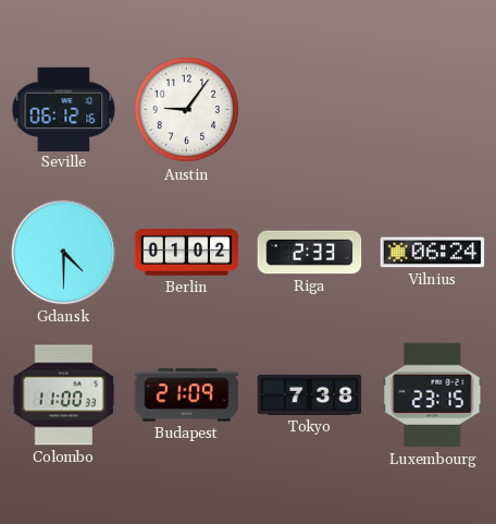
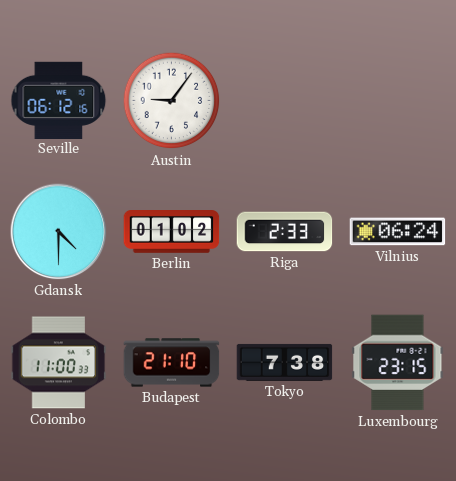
Budapest: 21:09 -> 21:10 (172, 363)
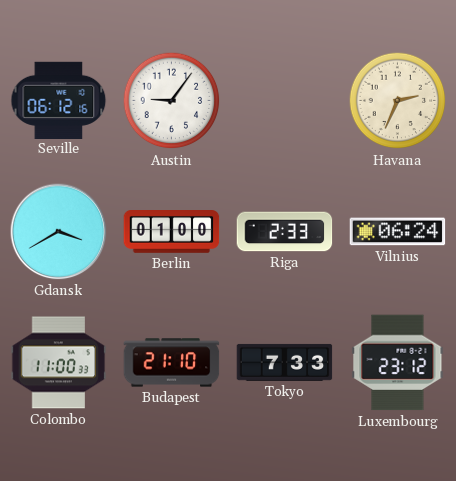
Havana: none -> 2:34 (398, 101)
Gdansk: 4:30 -> 3:40 (59, 232)
Berlin: 01:02 -> 01:00 (172, 232)
Tokyo: 7:38 -> 7:33 (285, 362)
Luxembourg: 23:15 -> 23:12 (398, 363)
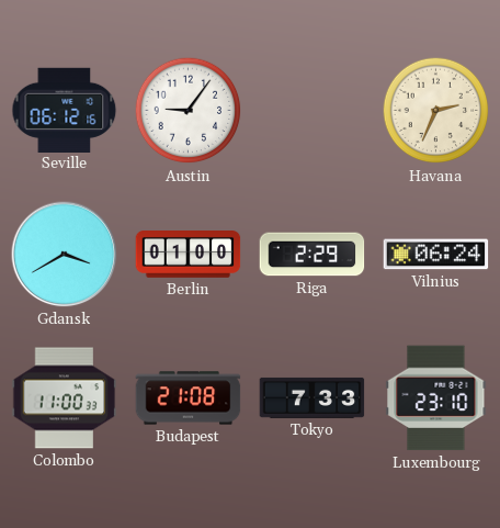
Riga: 2:33 -> 2:29 (312, 255)
Budapest: 21:10 -> 21:08 (189, 398)
Luxembourg: 23:12 -> 23:10 (436, 398)
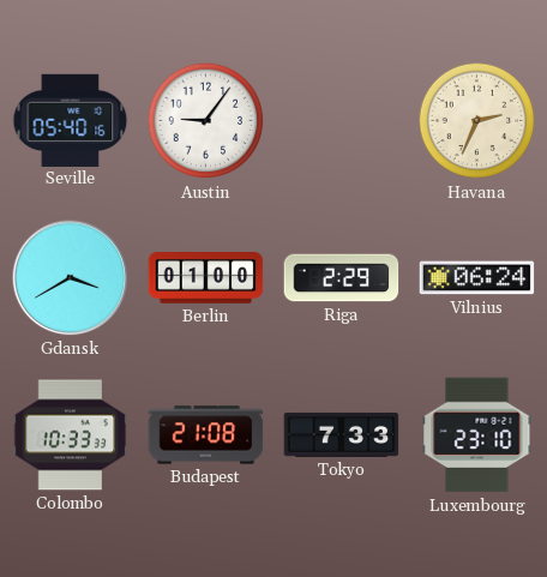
Seville: 06:12 -> 05:40 (71, 120)
Colombo: 11:00 -> 10:33 (71, 435)
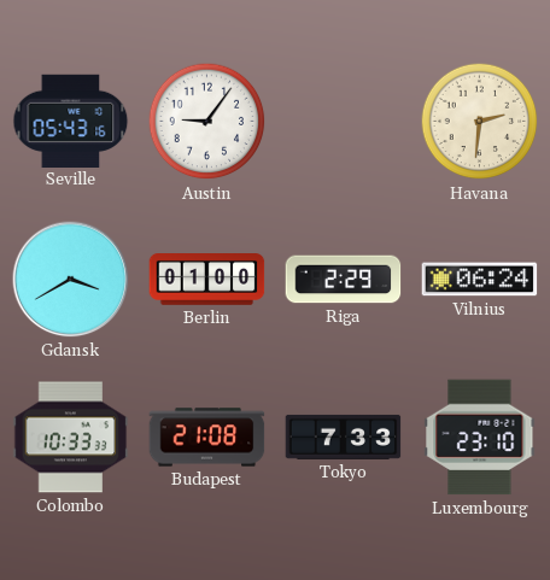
Seville: 05:40 -> 05:43 (71, 121)
Havana: 2:34 -> 2:31 (480, 122)
